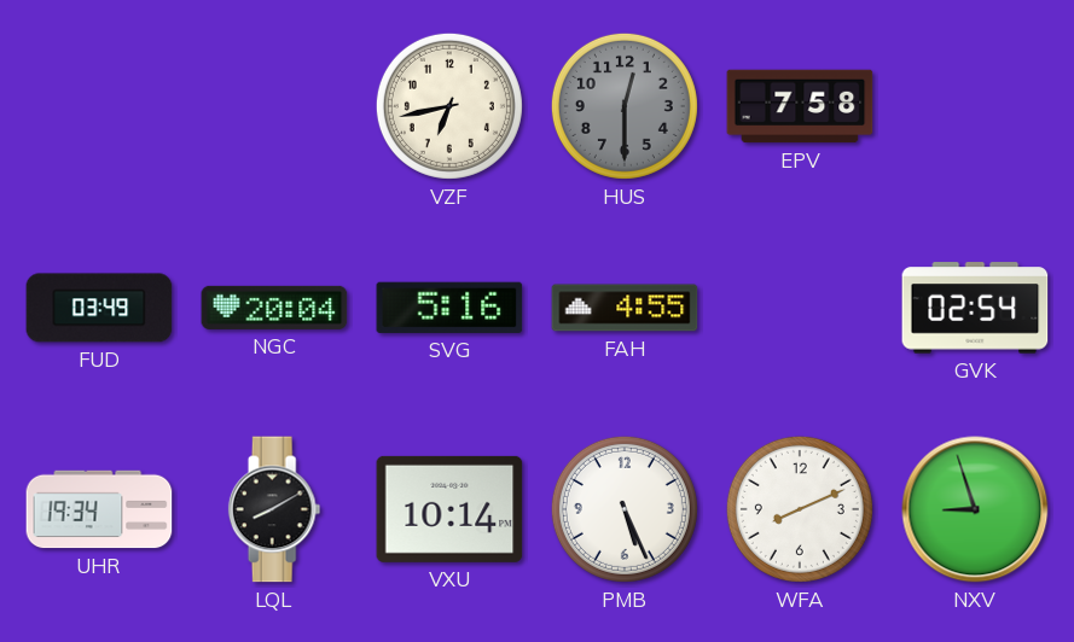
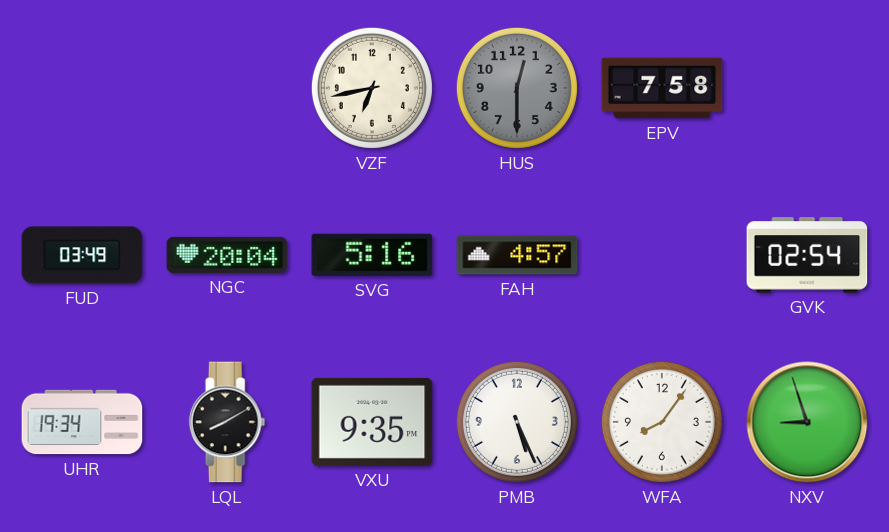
FAH: 4:55 -> 4:57 (517, 255)
VXU: 10:14 -> 9:35 (372, 422)
WFA: 8:11 -> 8:06 (662, 422)
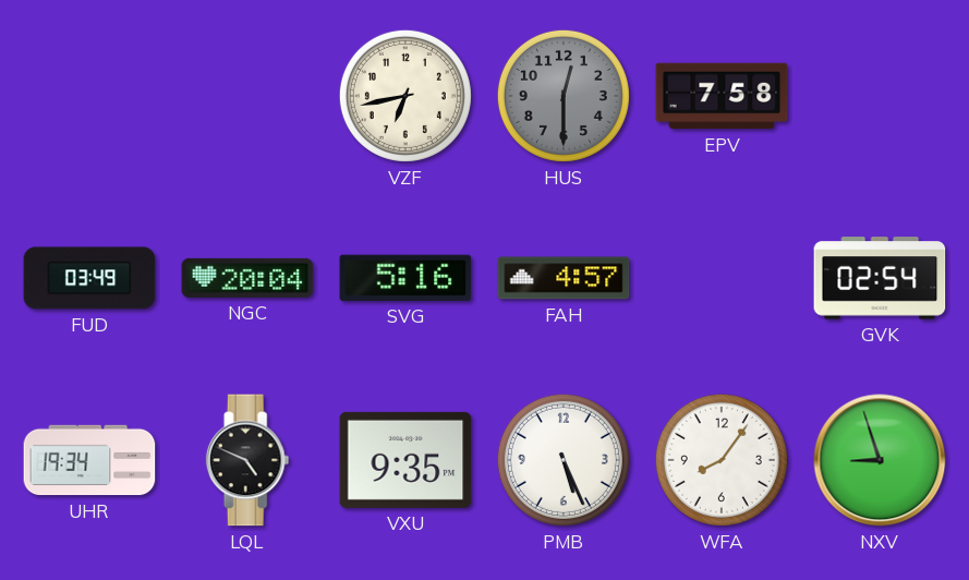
LQL: 8:10 -> 4:49 (247, 460)
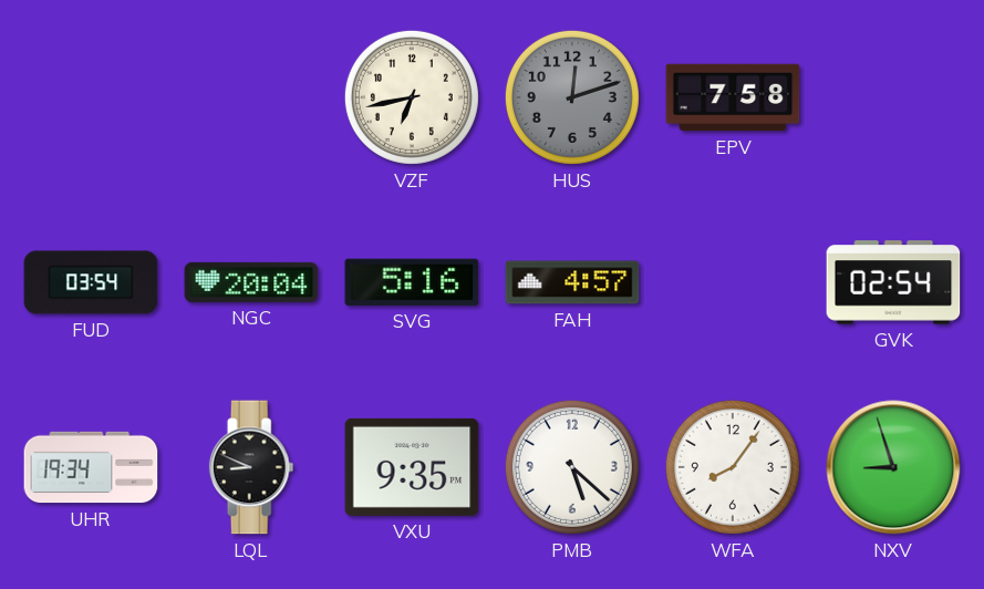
HUS: 12:30 -> 12:12 (572, 97)
FUD: 03:49 -> 03:54 (91, 282)
LQL: 4:49 -> 8:49 (251, 467)
PMB: 5:26 -> 5:22 (572, 467)
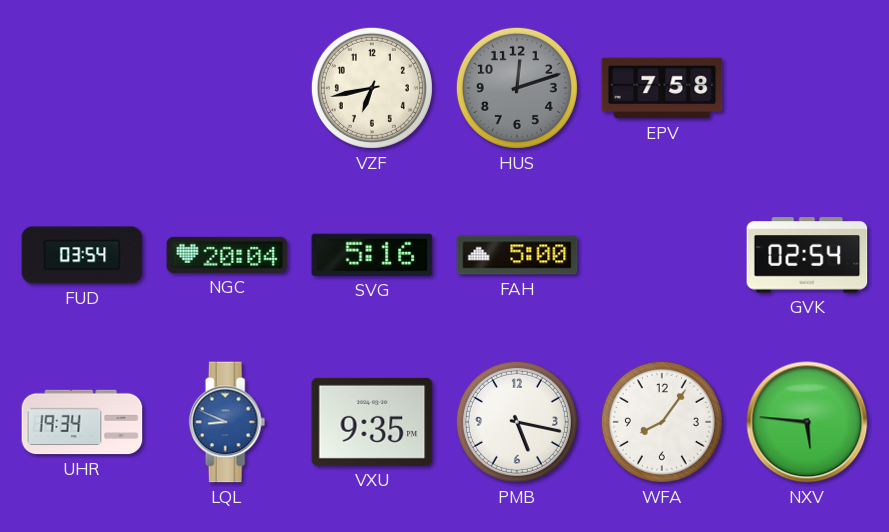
FAH: 4:57 -> 5:00 (517, 255)
LQL dial: black -> blue (227, 422)
PMB: 5:22 -> 5:17 (517, 422)
NXV: 8:57 -> 5:46 (807, 422)
